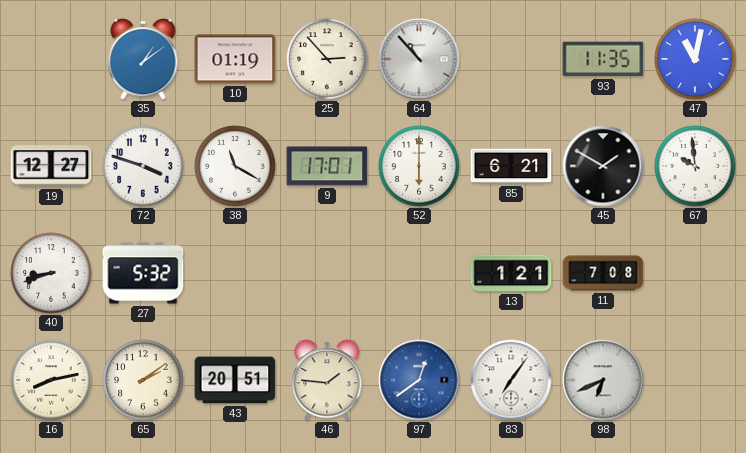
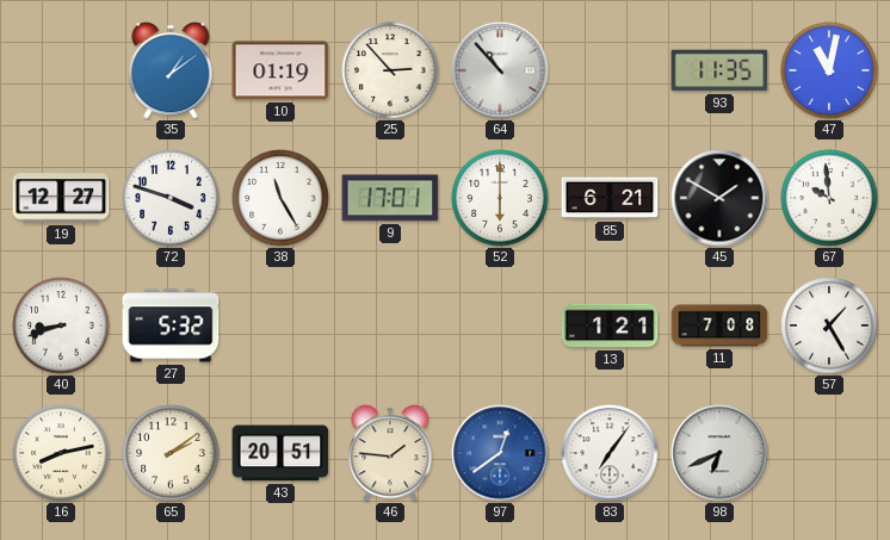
38: 11:20 -> 11:25 (280, 198)
57: none -> 1:25 (829, 325)
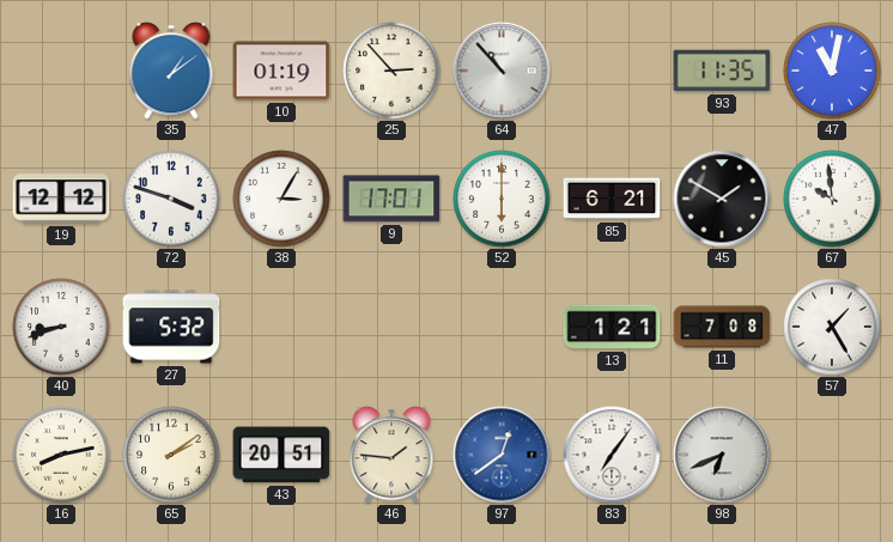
19: 12:27 -> 12:12 (61, 199)
38: 11:25 -> 3:05 (281, 199)
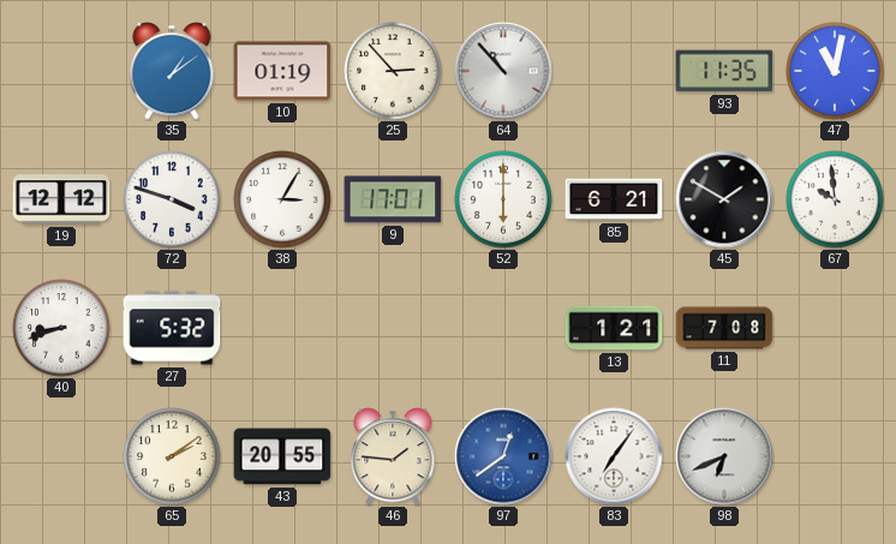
57: 1:25 -> none (832, 327)
16: 8:13 -> none (61, 455)
43: 20:51 -> 20:55 (282, 456)
